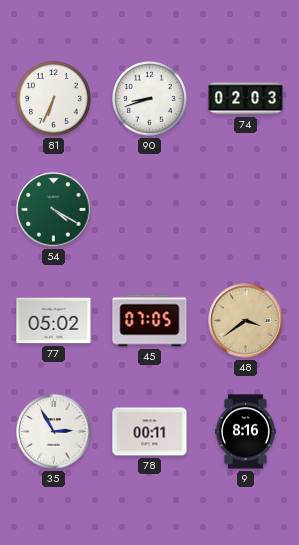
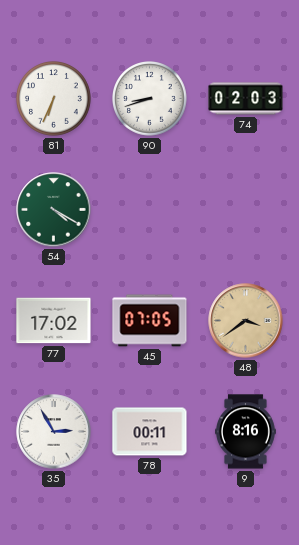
77: 05:02 -> 17:02 (54, 321)
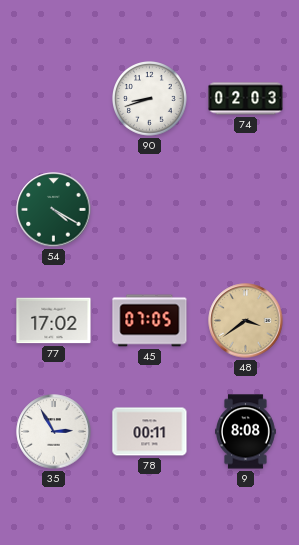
81: 6:34 -> none (54, 99)
9: 8:16 -> 8:08 (246, 432)
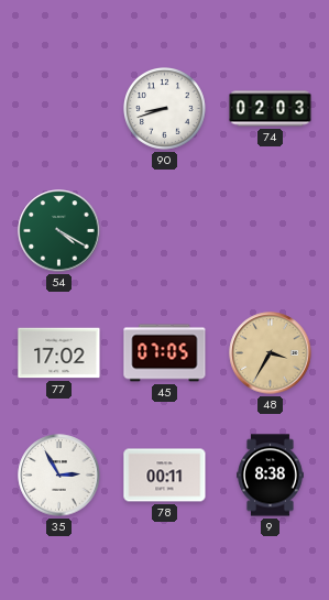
48: 3:39 -> 3:35 (271, 353)
9: 8:08 -> 8:38 (271, 476)
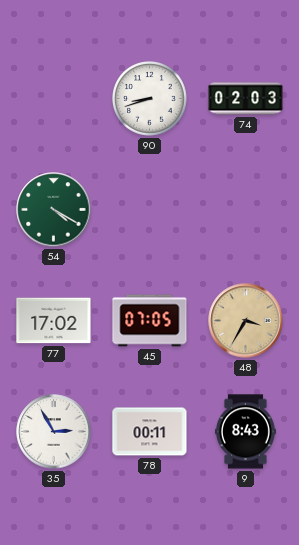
9: 8:38 -> 8:43 (246, 432)
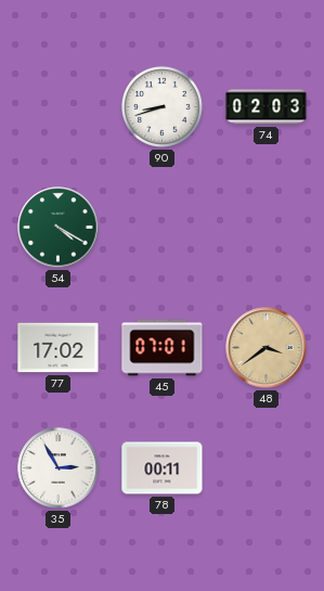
45: 07:05 -> 07:01 (163, 348)
48: 3:35 -> 3:39 (267, 348)
9: 8:43 -> none (246, 432)
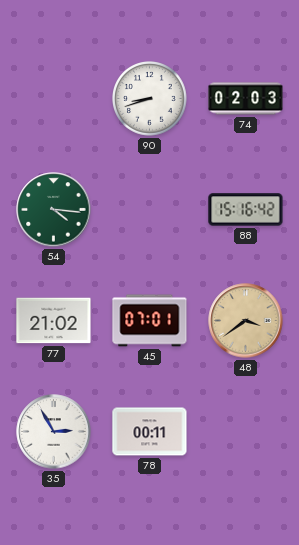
54: 4:20 -> 4:16 (54, 210)
88: none -> 15:16 (246, 210)
77: 17:02 -> 21:02 (54, 321)
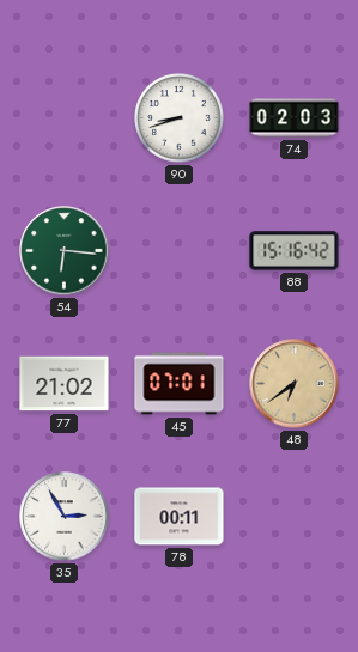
54: 4:16 -> 6:16 (65, 251)
48: 3:39 -> 6:39 (295, 384)
